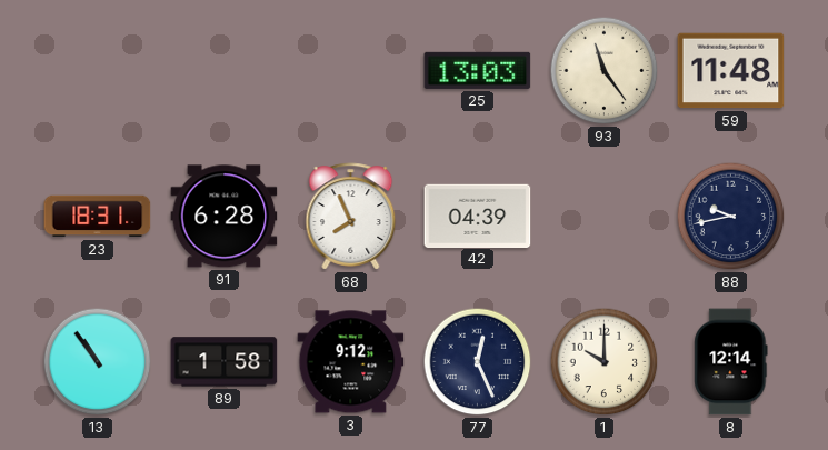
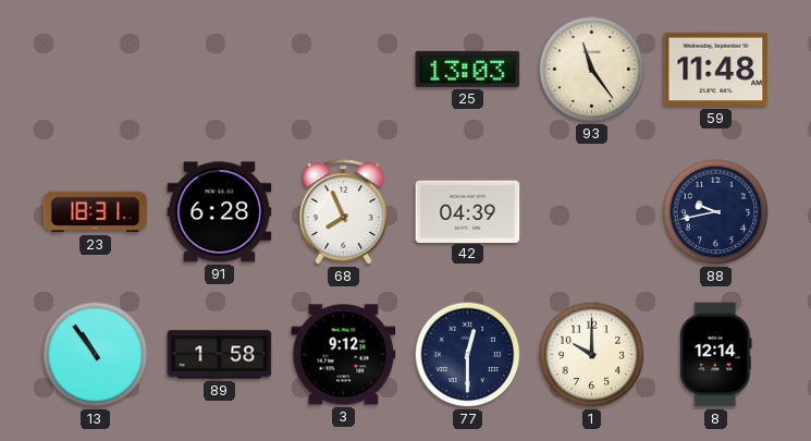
77: 12:26 -> 12:30 (468, 355)
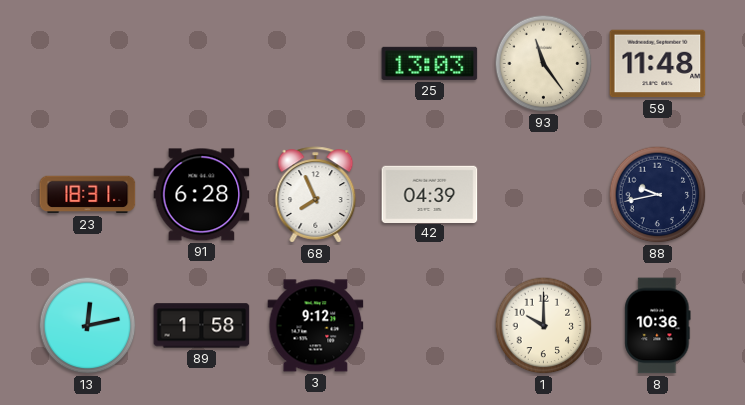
13: 10:54 -> 12:13 (88, 326)
77: 12:30 -> none (468, 355)
8: 12:14 -> 10:36 (658, 326)
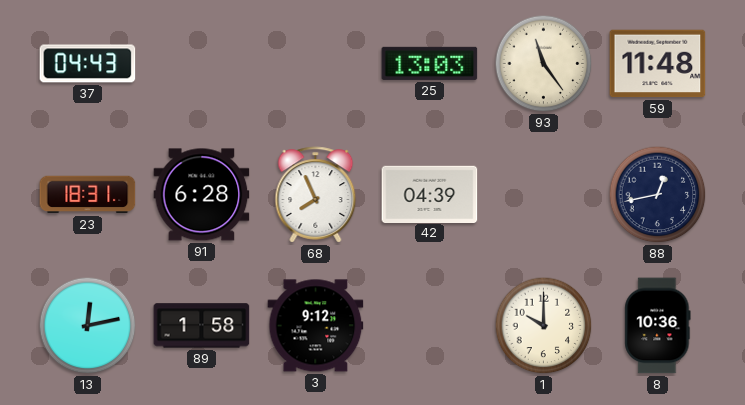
37: none -> 04:43 (88, 64)
88: 9:43 -> 12:43 (658, 195)
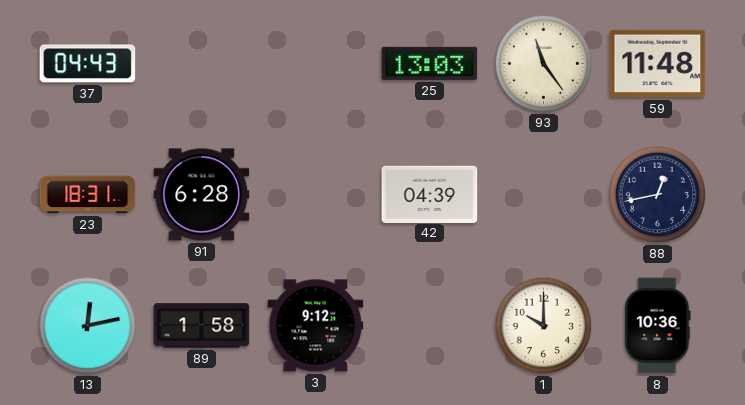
68: 7:56 -> none (316, 195)
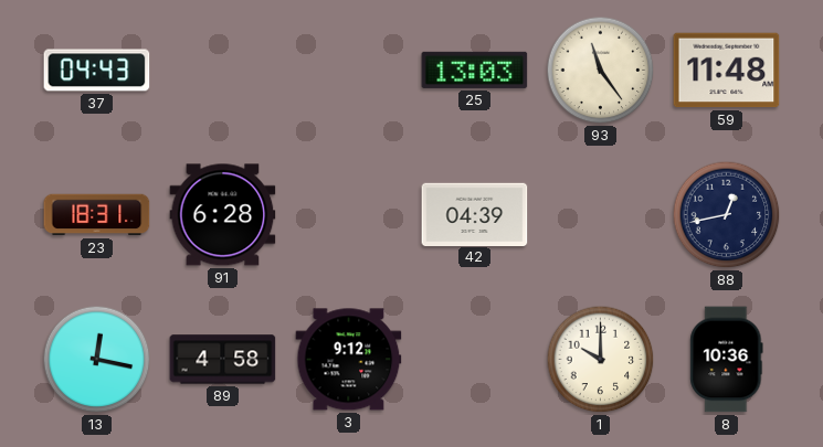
13: 12:13 -> 12:17 (97, 360)
89: 1:58 -> 4:58 (223, 360)
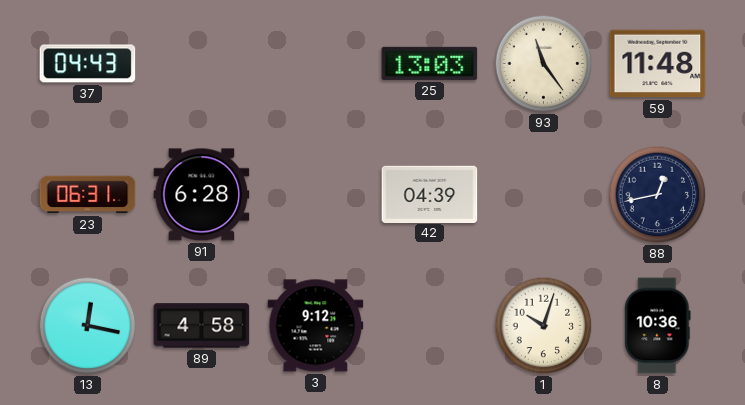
23: 18:31 -> 06:31 (88, 195)
1: 10:00 -> 10:03 (544, 326)
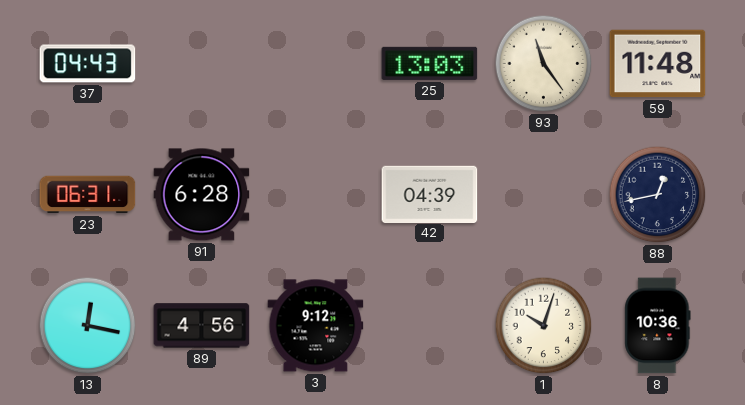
89: 4:58 -> 4:56 (202, 326)
